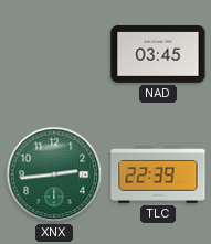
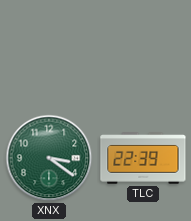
NAD: 03:45 -> none (158, 54)
XNX: 2:44 -> 3:21 (49, 158)
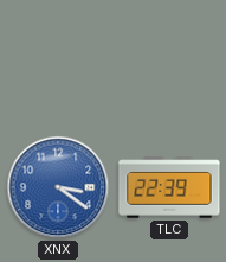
XNX dial: green -> blue (58, 187)
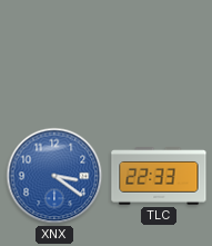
TLC: 22:39 -> 22:33 (159, 176)
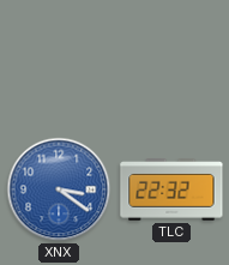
TLC: 22:33 -> 22:32 (171, 189)
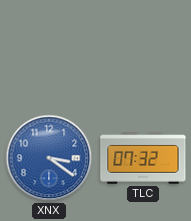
TLC: 22:32 -> 07:32 (143, 158)
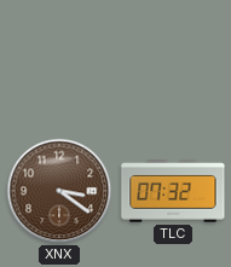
XNX dial: blue -> brown (59, 191)
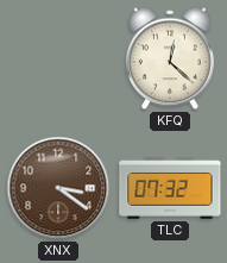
KFQ: none -> 12:22 (170, 58)
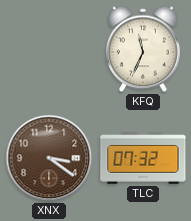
KFQ: 12:22 -> 11:34 (143, 49)
